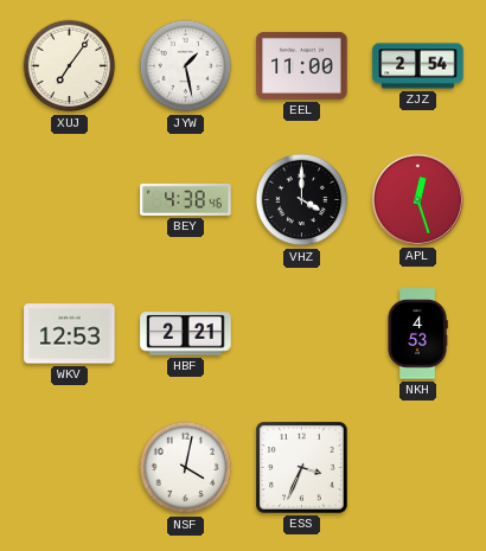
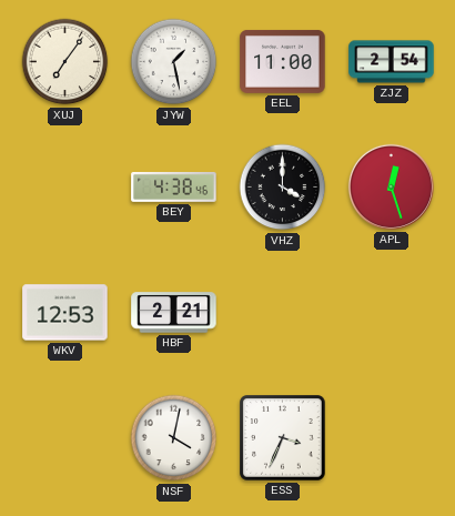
NKH: 4:53 -> none (417, 334)
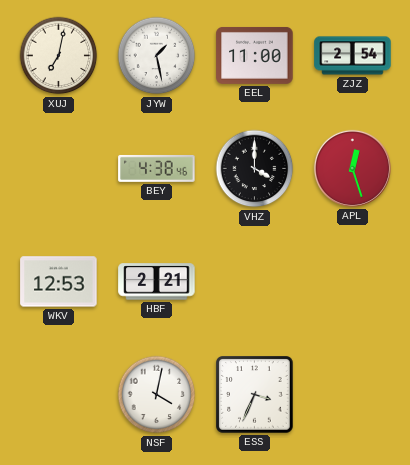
XUJ: 7:06 -> 7:02 (59, 56)
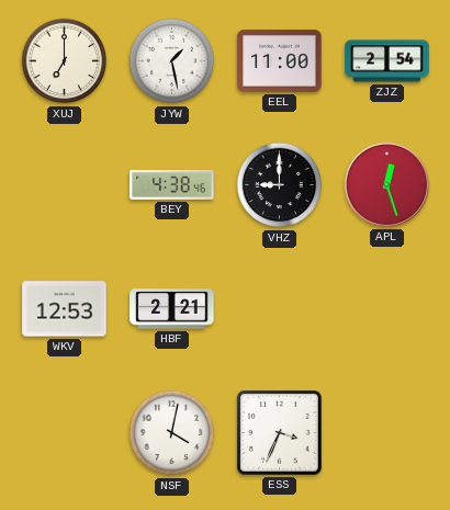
XUJ: 7:02 -> 7:00 (65, 61)
VHZ: 4:00 -> 9:00 (280, 185)
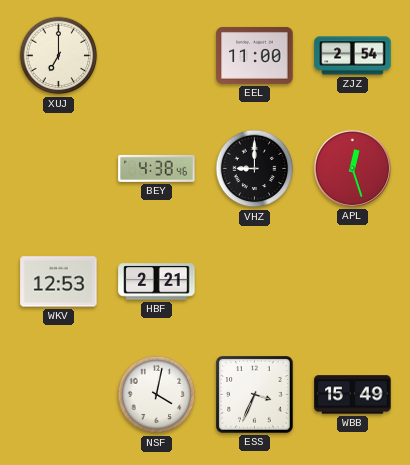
JYW: 1:28 -> none (172, 61)
WBB: none -> 15:49 (353, 395)
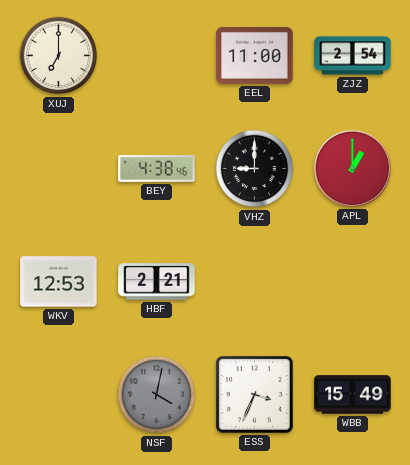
APL: 12:27 -> 1:00 (352, 168)
NSF dial: white -> grey (157, 395)
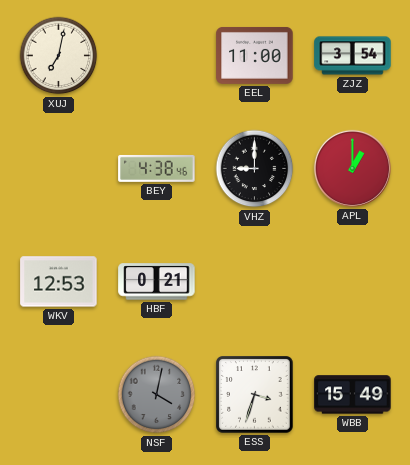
XUJ: 7:00 -> 7:02 (59, 56)
ZJZ: 2:54 -> 3:54 (353, 56)
HBF: 2:21 -> 0:21 (157, 282)
ESS: 3:34 -> 3:33 (255, 395)
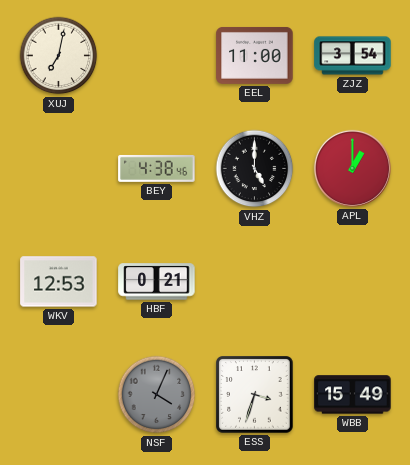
VHZ: 9:00 -> 5:00 (255, 169)
NSF: 4:02 -> 4:04 (157, 395)
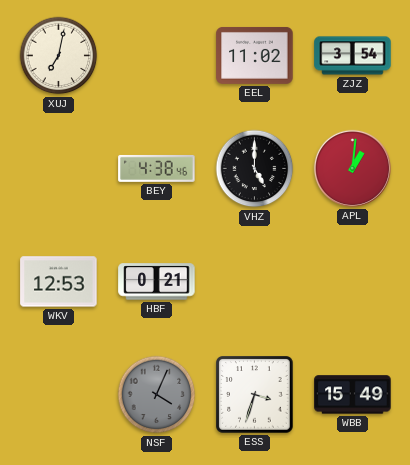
EEL: 11:00 -> 11:02 (255, 55)
APL: 1:00 -> 1:01 (352, 168)
